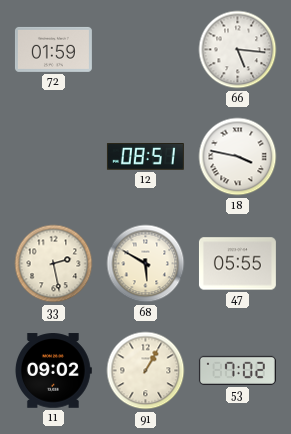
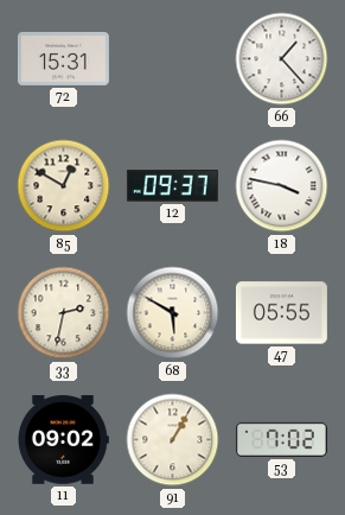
72: 01:59 -> 15:31 (63, 58)
66: 5:16 -> 1:23 (282, 59)
85: none -> 12:50 (64, 186)
12: 08:51 -> 09:37 (172, 186)
33: 2:28 -> 2:32 (64, 313)
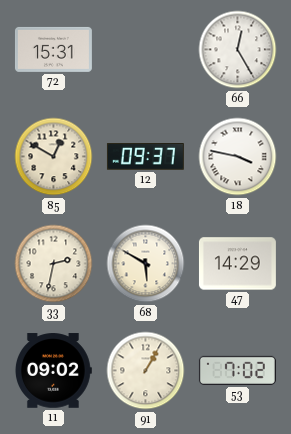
66: 1:23 -> 12:25 (238, 50)
47: 05:55 -> 14:29 (237, 264)
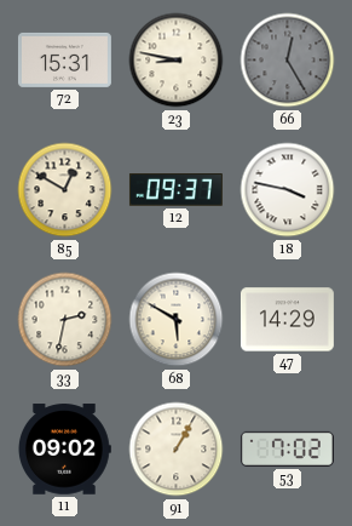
23: none -> 8:47 (177, 61)
66 dial: white -> grey (288, 61)
